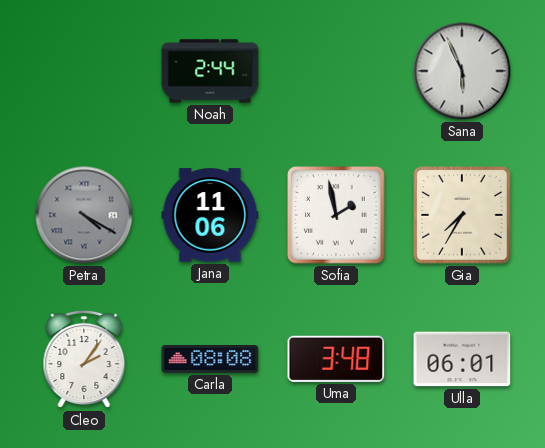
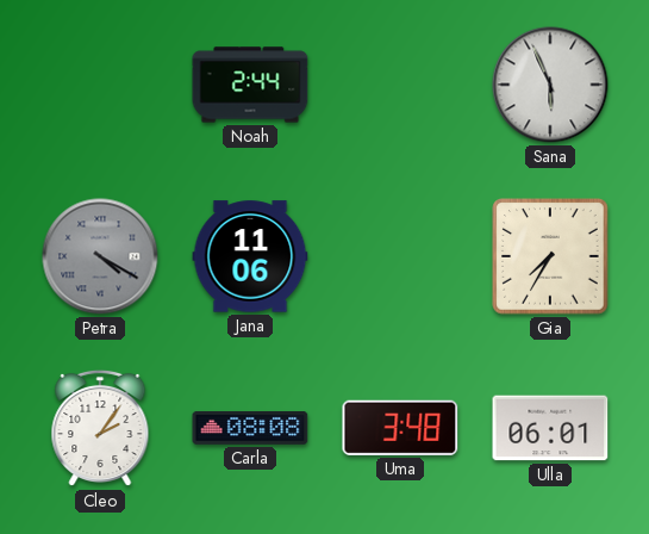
Sofia: 1:58 -> none (336, 215)
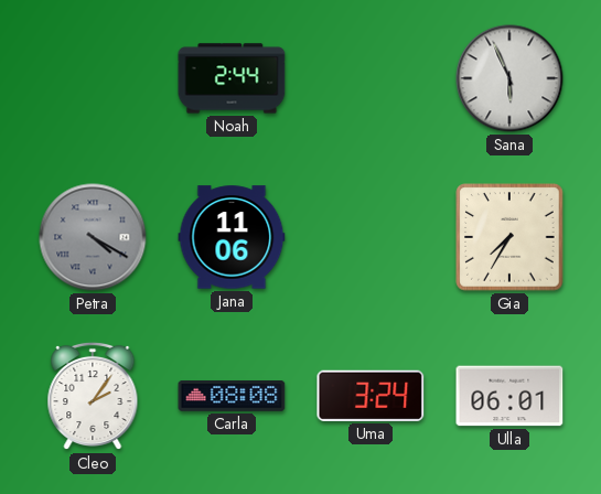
Uma: 3:48 -> 3:24 (371, 396)
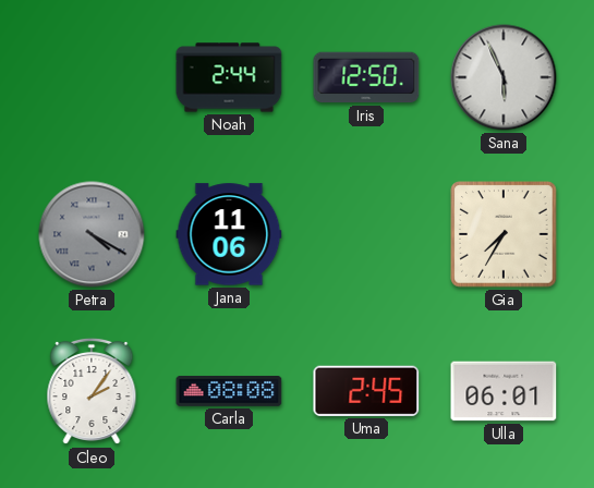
Iris: none -> 12:50 (366, 77)
Uma: 3:24 -> 2:45 (366, 391)
